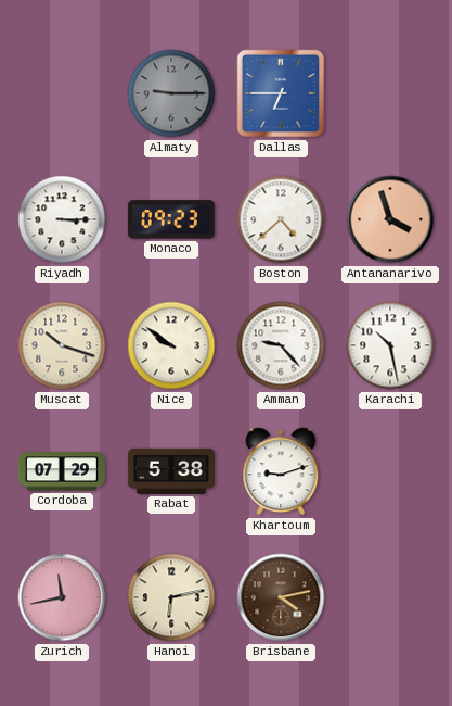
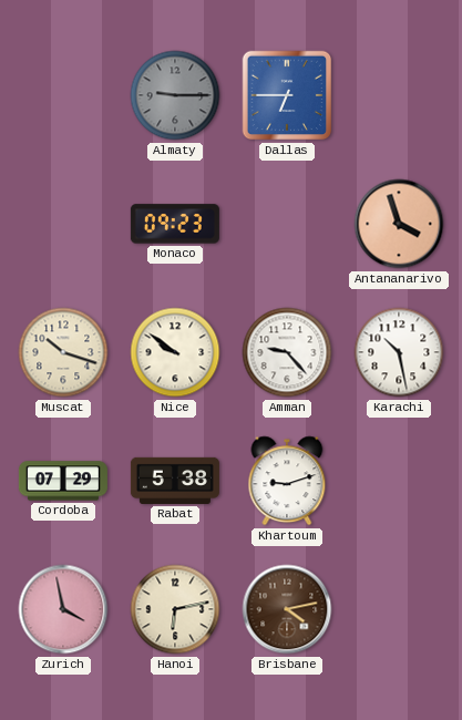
Riyadh: 3:15 -> none (62, 219)
Boston: 4:38 -> none (281, 219)
Zurich: 11:43 -> 3:58 (63, 609)
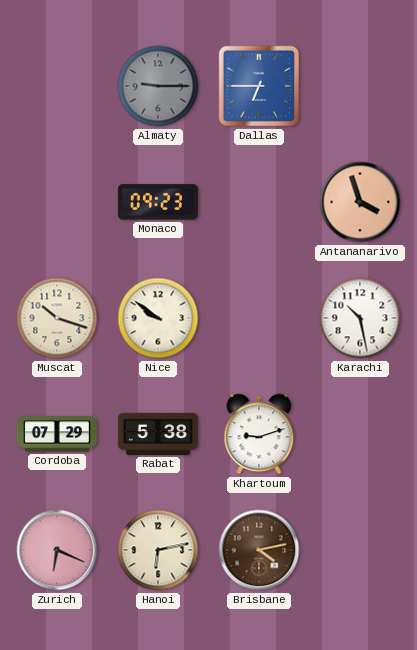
Amman: 9:23 -> none (287, 352)
Zurich: 3:58 -> 6:19 (57, 550)
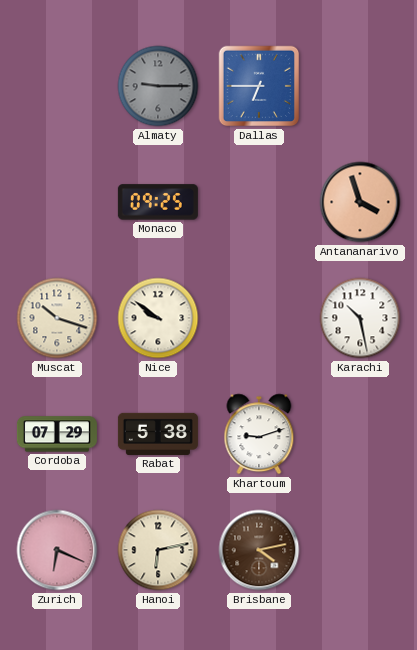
Monaco: 09:23 -> 09:25 (158, 202)
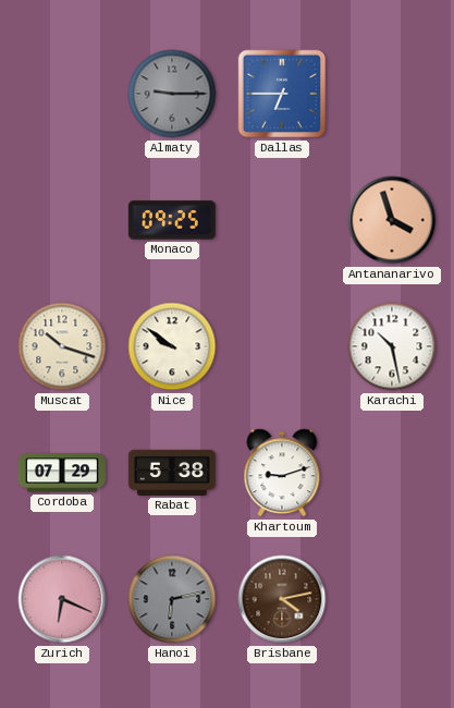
Hanoi dial: cream -> grey (172, 599)
